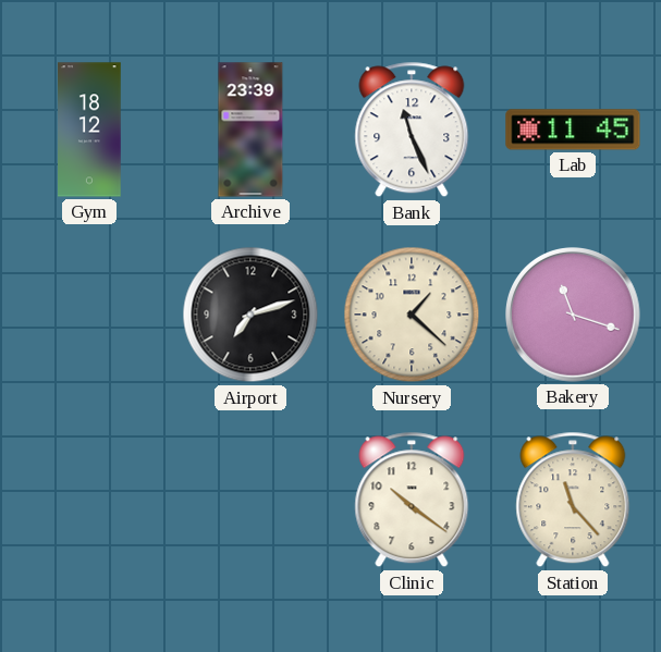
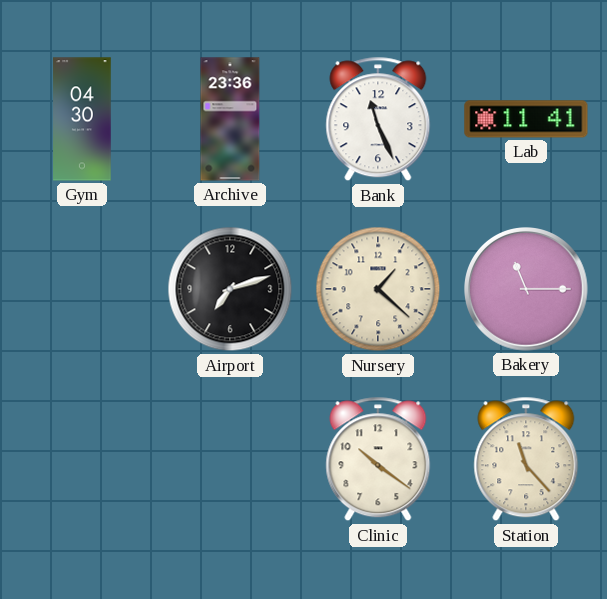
Gym: 18:12 -> 04:30 (82, 119)
Archive: 23:39 -> 23:36 (230, 119)
Lab: 11:45 -> 11:41 (526, 119)
Bakery: 11:18 -> 11:15 (526, 289)
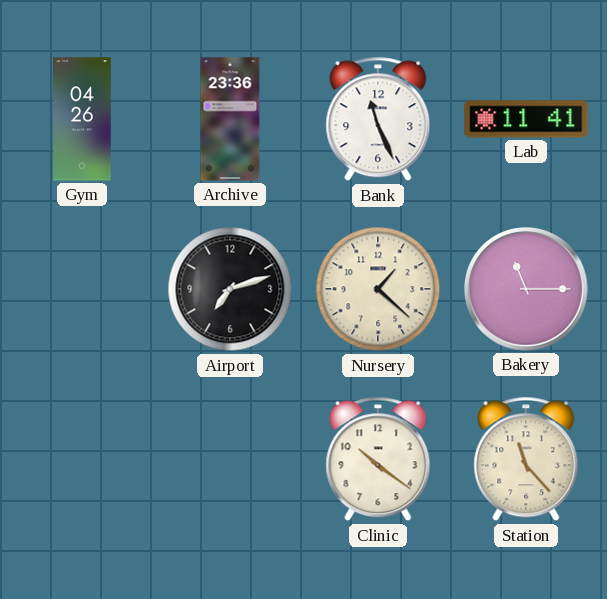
Gym: 04:30 -> 04:26 (82, 119)
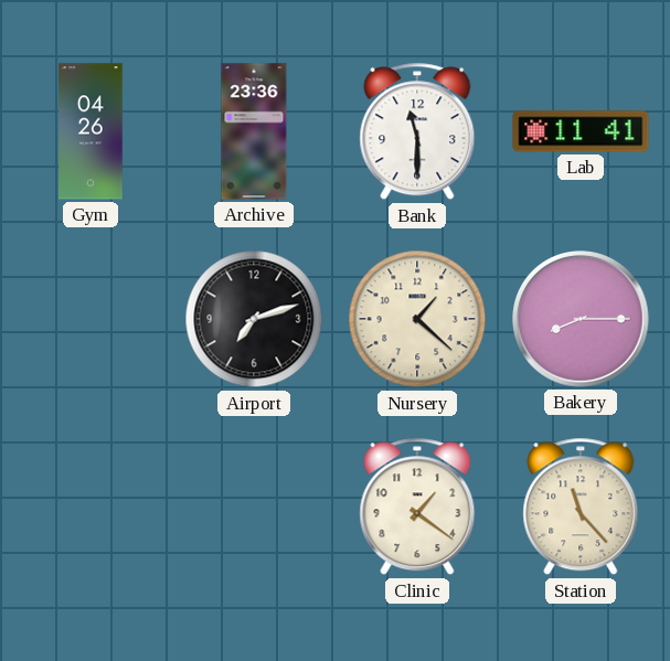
Bank: 11:26 -> 11:30 (417, 131)
Bakery: 11:15 -> 8:15 (581, 319)
Clinic: 10:21 -> 1:21 (417, 507)
